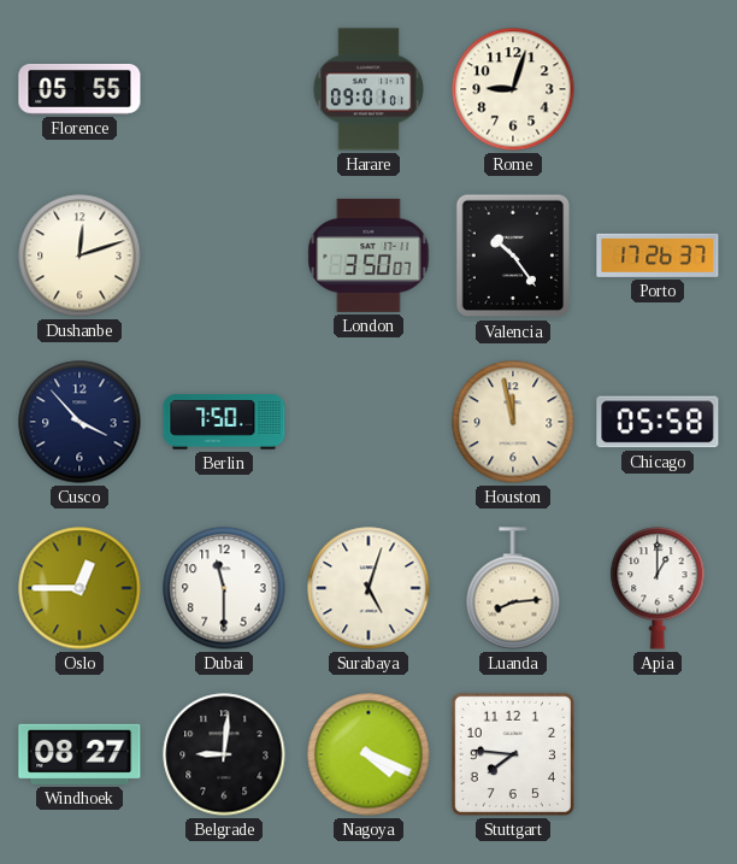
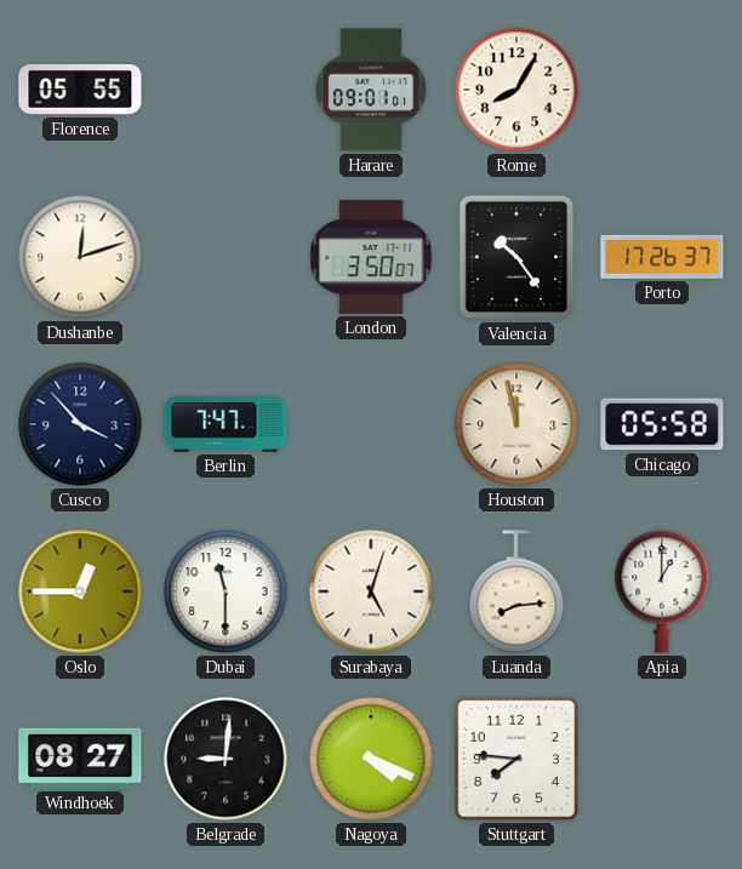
Rome: 9:03 -> 8:05 (516, 90)
Berlin: 7:50 -> 7:47 (226, 424)
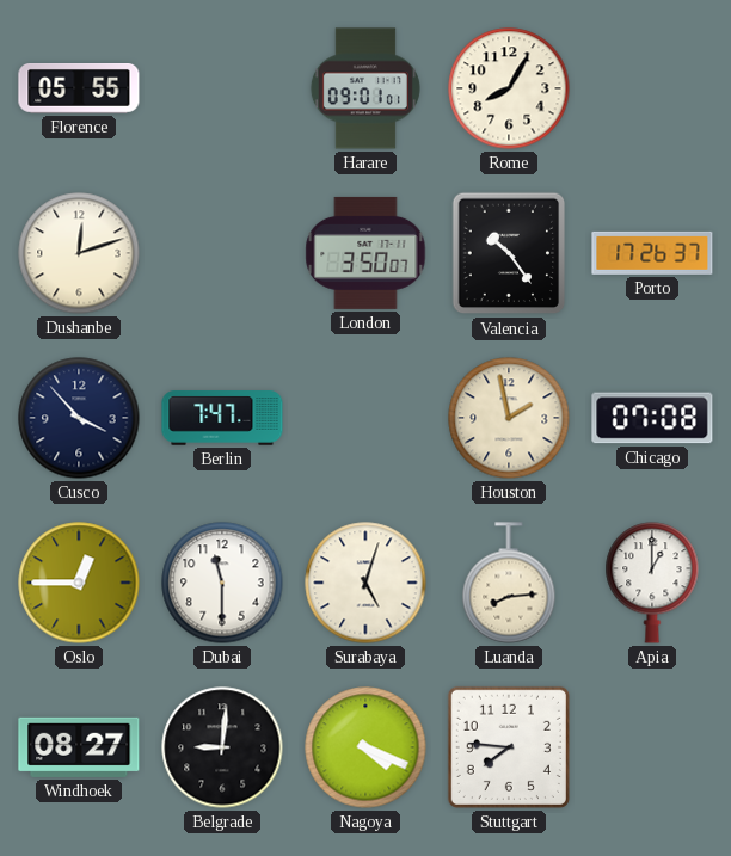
Houston: 11:58 -> 1:58 (509, 418)
Chicago: 05:58 -> 07:08 (652, 418)
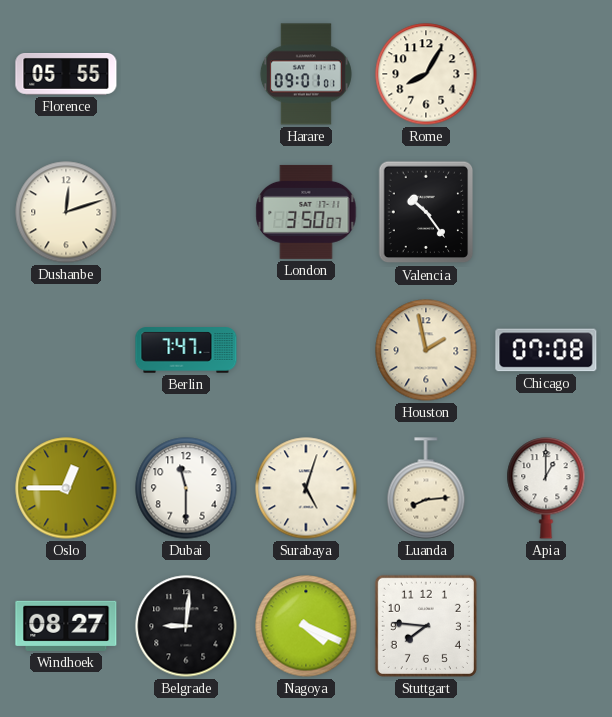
Porto: 17:26 -> none (652, 253)
Cusco: 3:53 -> none (79, 418)
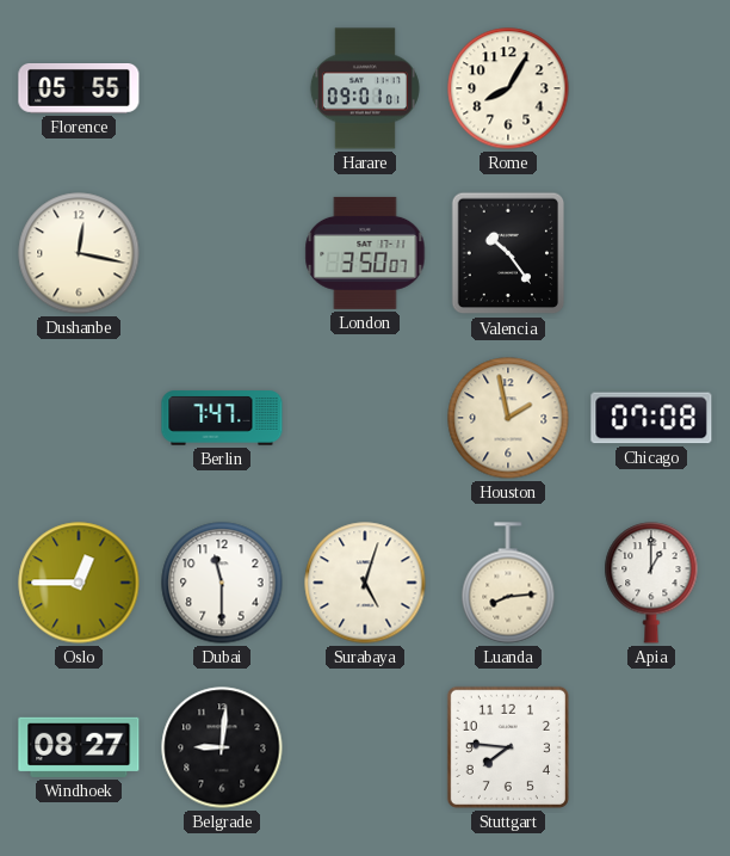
Dushanbe: 12:12 -> 12:17 (79, 253)
Nagoya: 4:19 -> none (306, 626)
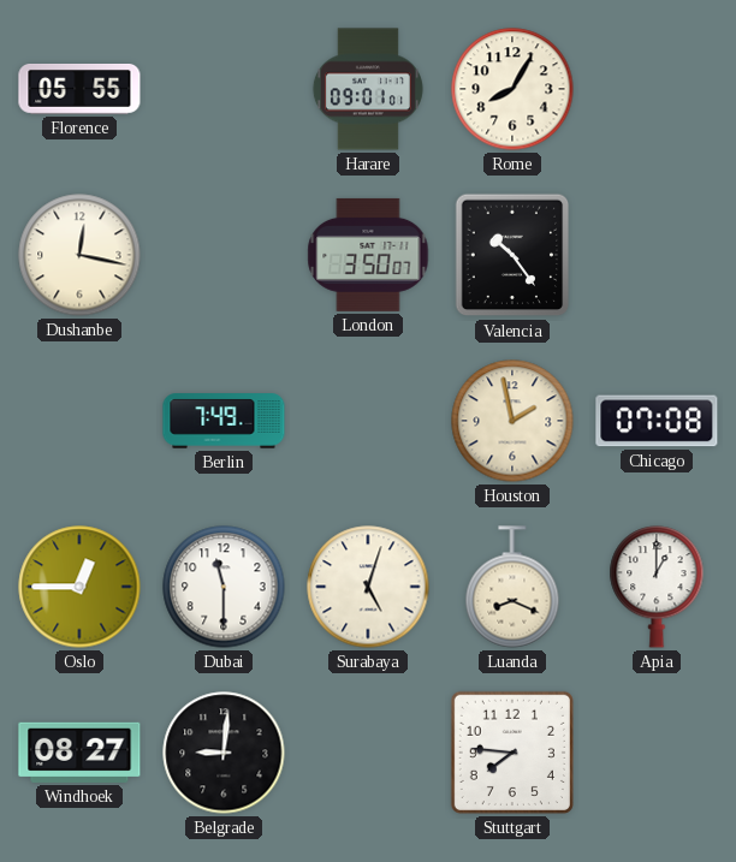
Berlin: 7:47 -> 7:49 (224, 421)
Luanda: 8:14 -> 8:19 (512, 587)
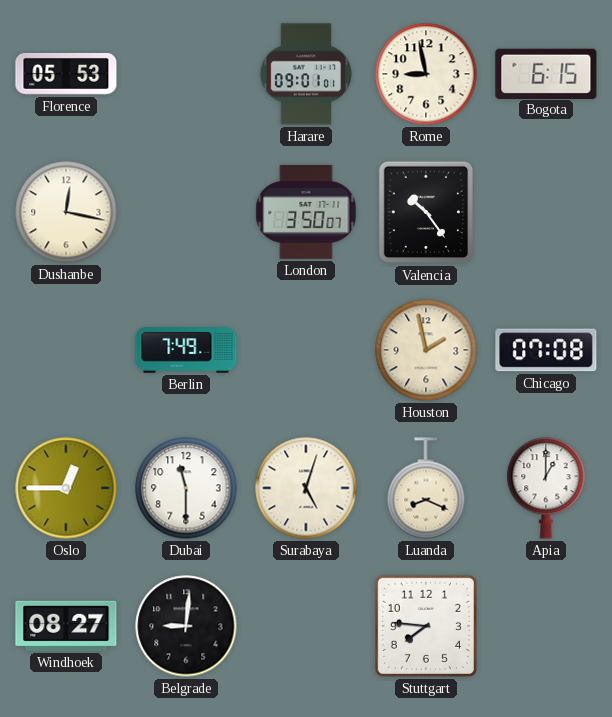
Florence: 05:55 -> 05:53 (66, 75)
Rome: 8:05 -> 8:58 (426, 74)
Bogota: none -> 6:15 (546, 73)
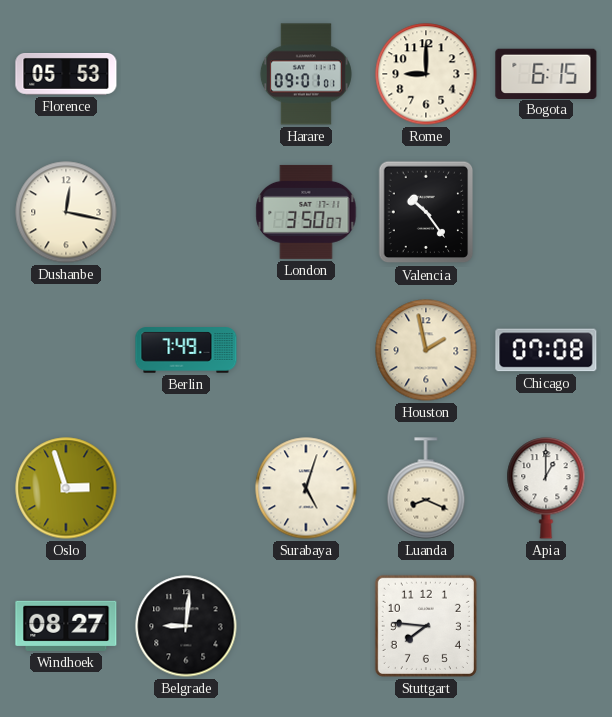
Rome: 8:58 -> 9:00 (426, 74)
Oslo: 12:45 -> 2:57 (66, 488)
Dubai: 11:30 -> none (186, 488)
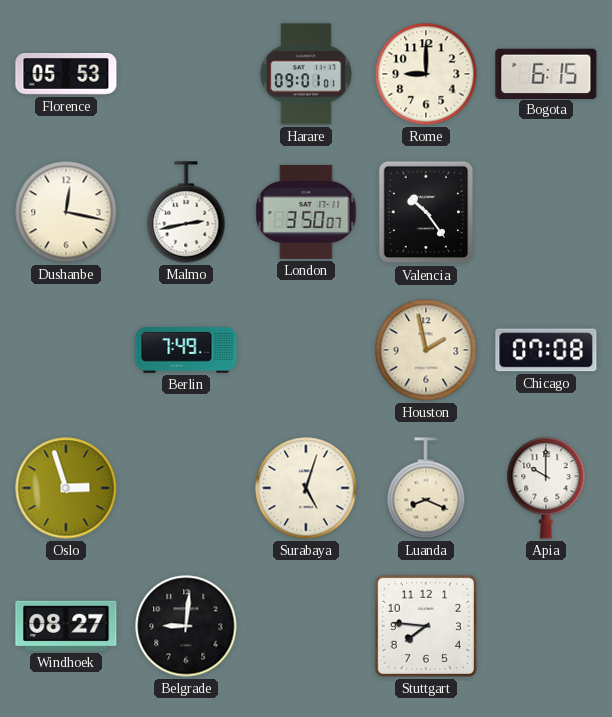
Malmo: none -> 2:43 (186, 212)
Apia: 1:00 -> 10:00 (546, 488)
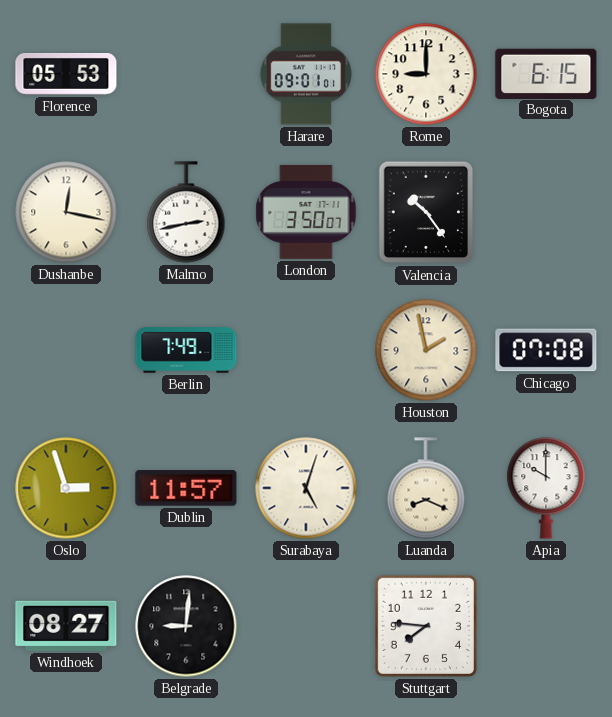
Dublin: none -> 11:57 (186, 488)
